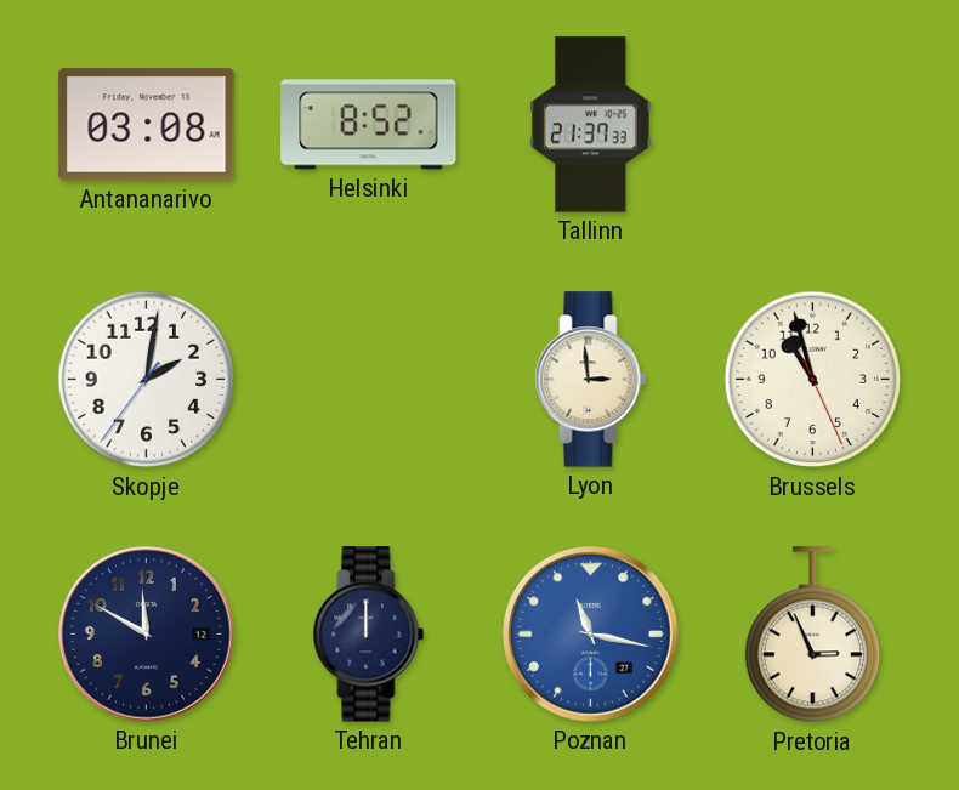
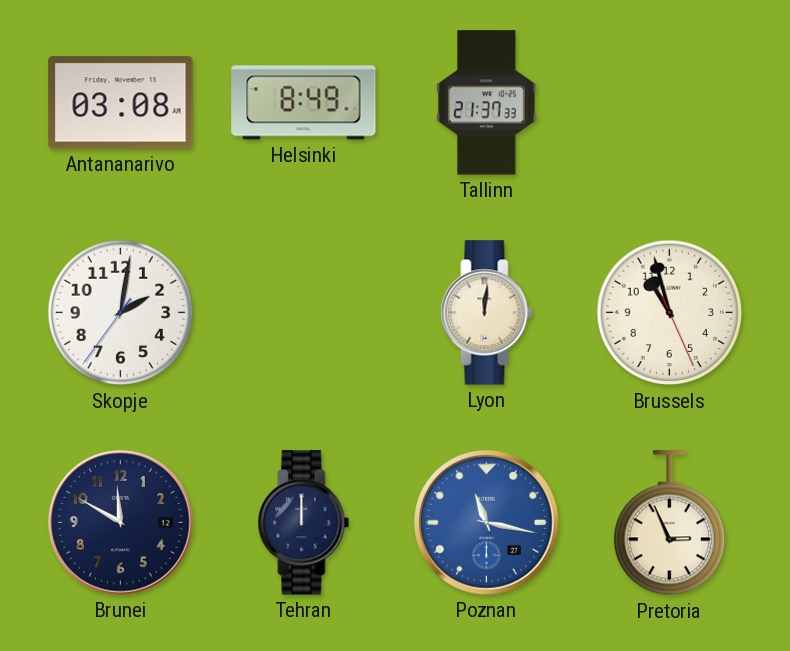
Helsinki: 8:52 -> 8:49 (304, 103)
Lyon: 2:59 -> 12:01 (487, 313)
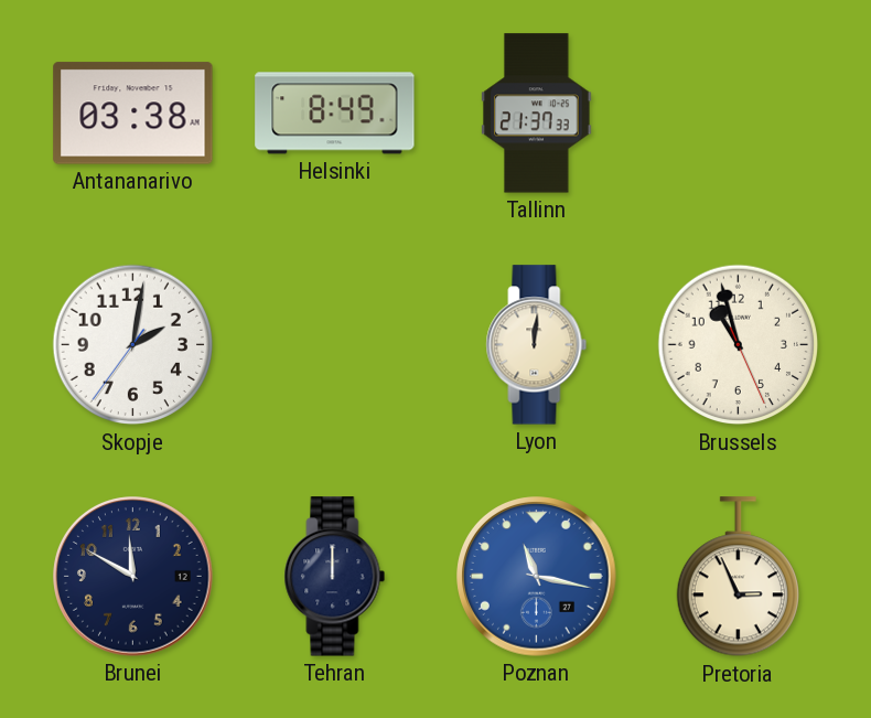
Antananarivo: 03:08 -> 03:38 (133, 114)
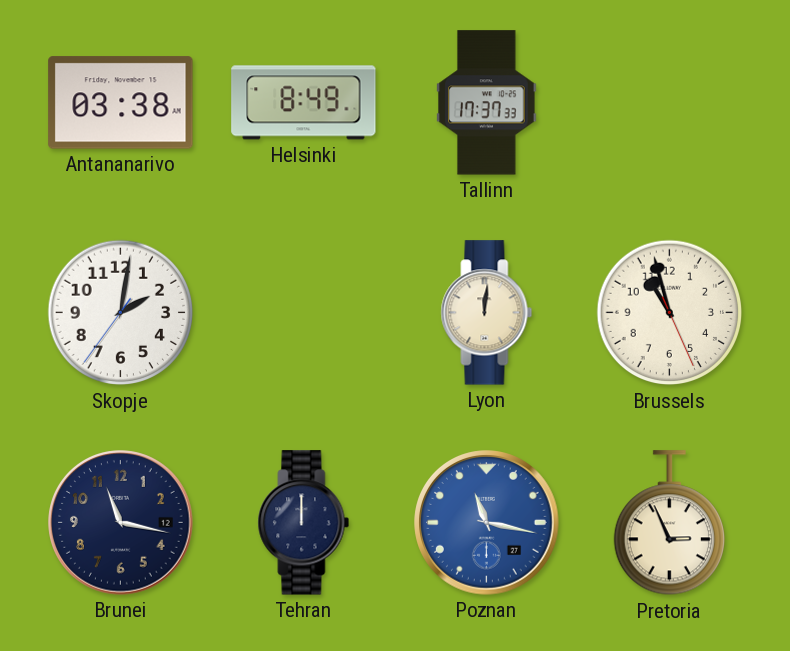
Tallinn: 21:37 -> 17:37 (487, 103)
Brunei: 11:50 -> 11:17 (121, 523)
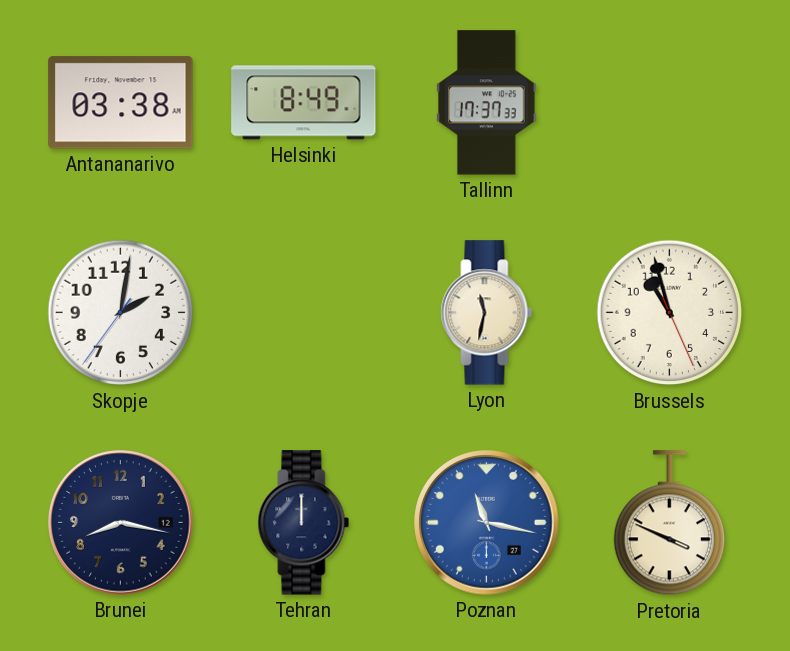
Lyon: 12:01 -> 11:32 (487, 313)
Brunei: 11:17 -> 8:17 (121, 523)
Pretoria: 2:56 -> 3:49 (669, 523)
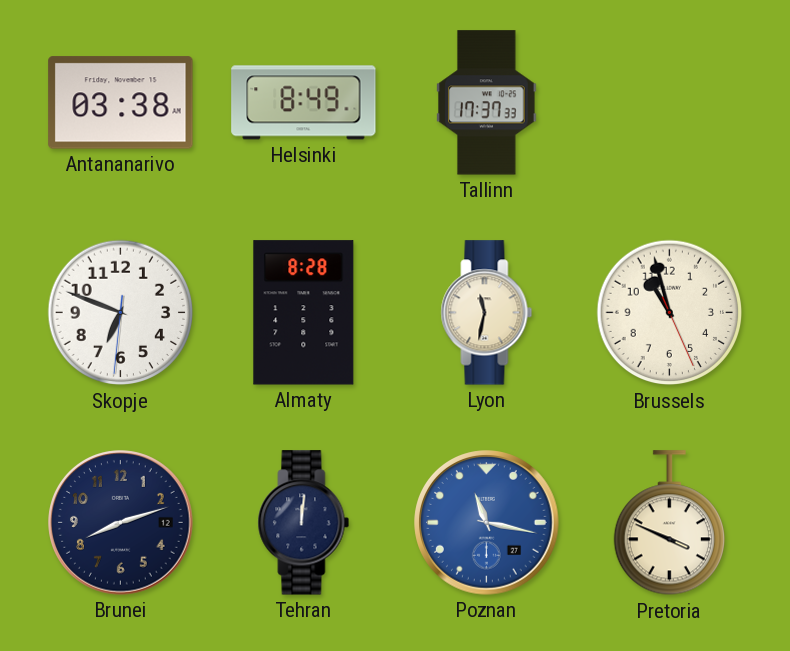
Skopje: 2:01 -> 6:48 (121, 313)
Almaty: none -> 8:28 (304, 313)
Brunei: 8:17 -> 8:12 (121, 523)
Tehran: 12:00 -> 12:01 (304, 523)
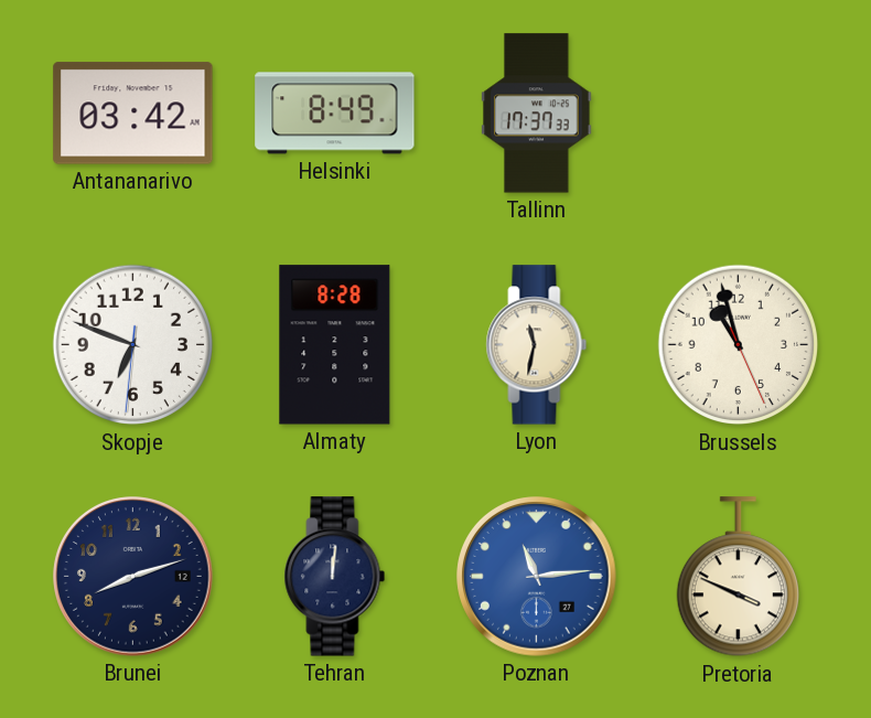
Antananarivo: 03:38 -> 03:42 (133, 114)
Poznan: 11:17 -> 11:14 (537, 577)
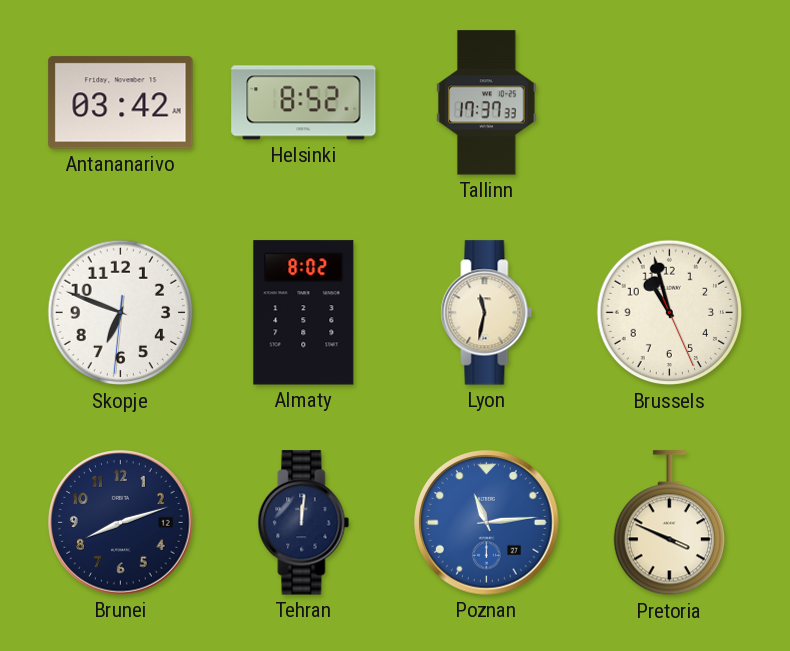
Helsinki: 8:49 -> 8:52 (304, 103)
Almaty: 8:28 -> 8:02 (304, 313)
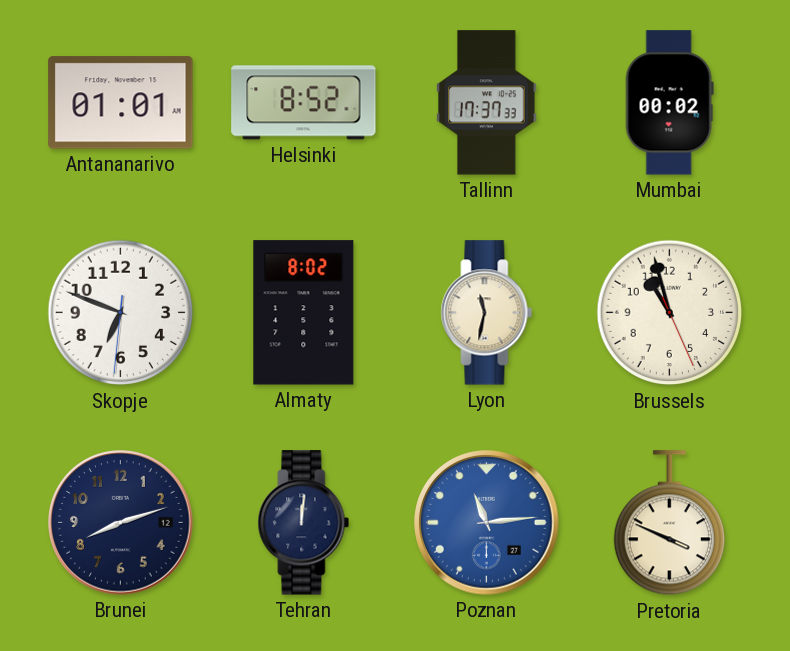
Antananarivo: 03:42 -> 01:01 (121, 103)
Mumbai: none -> 00:02 (669, 103)
